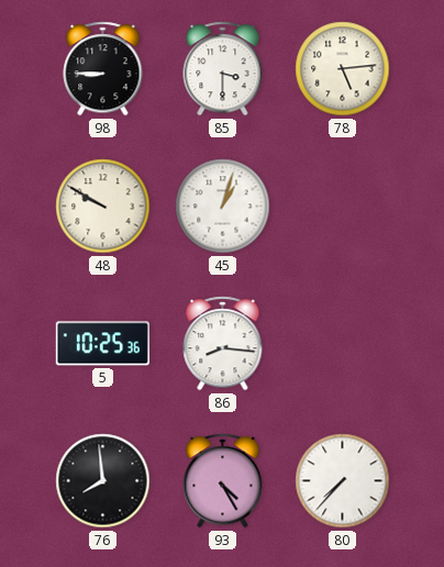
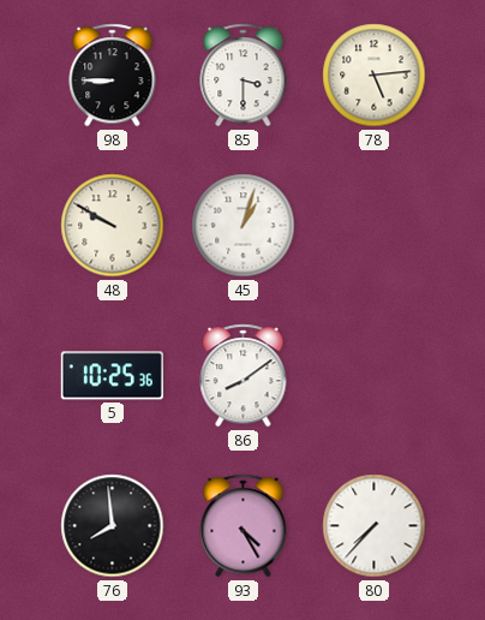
86: 8:16 -> 8:09 (244, 376)
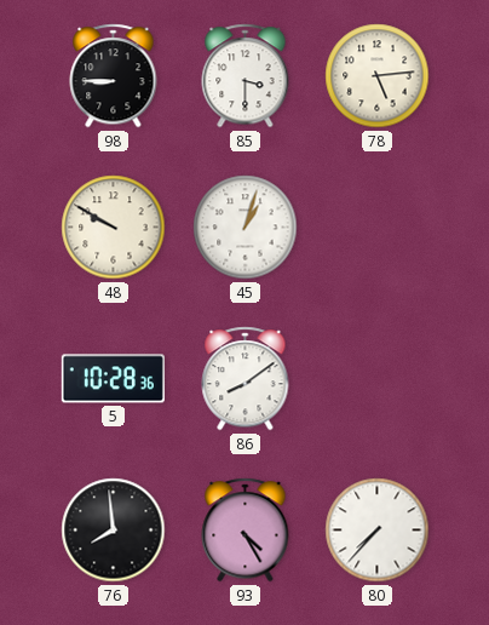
5: 10:25 -> 10:28 (113, 379)
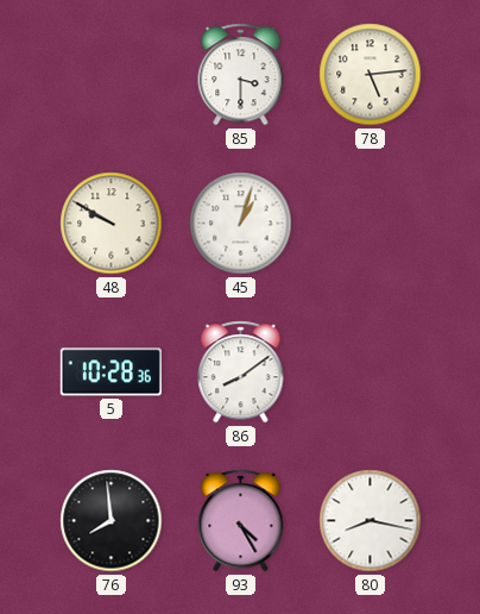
98: 8:45 -> none (114, 76)
80: 7:37 -> 8:17 (371, 521)
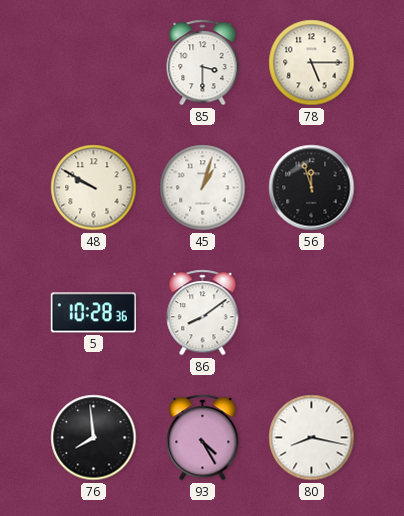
78: 5:14 -> 5:15 (312, 63)
56: none -> 11:57 (312, 188)
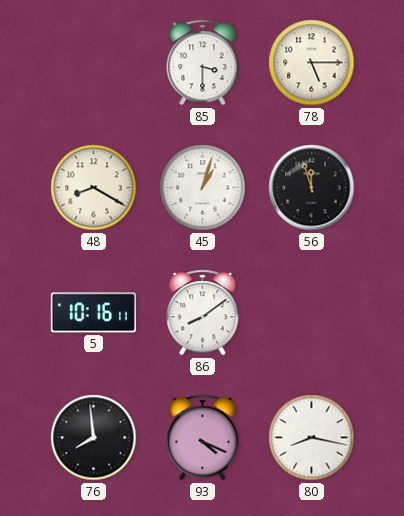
48: 9:50 -> 8:20 (94, 188)
5: 10:28 -> 10:16 (93, 313)
93: 4:25 -> 4:19 (203, 438)
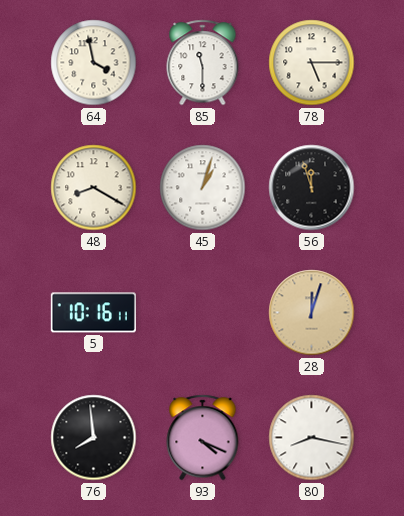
64: none -> 3:58 (94, 63)
85: 3:30 -> 11:30 (203, 63)
86: 8:09 -> none (203, 313)
28: none -> 12:03 (312, 313)
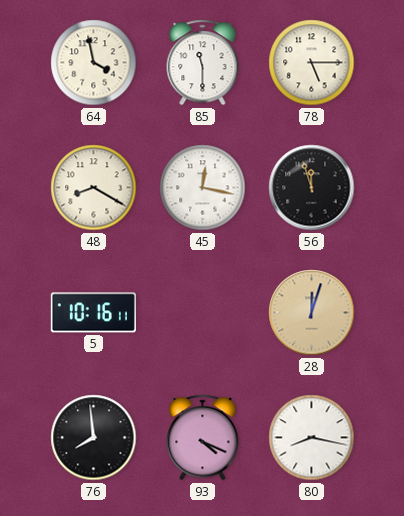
45: 1:03 -> 12:17 (203, 188)
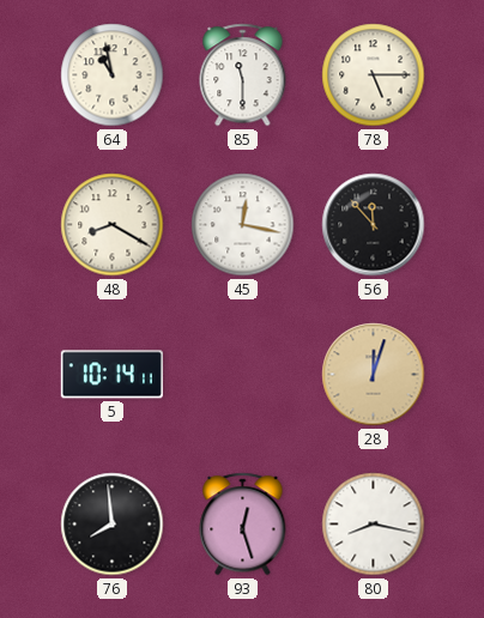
64: 3:58 -> 10:58 (113, 75)
56: 11:57 -> 11:53 (374, 225)
5: 10:16 -> 10:14 (111, 375)
93: 4:19 -> 12:27 (243, 525)
